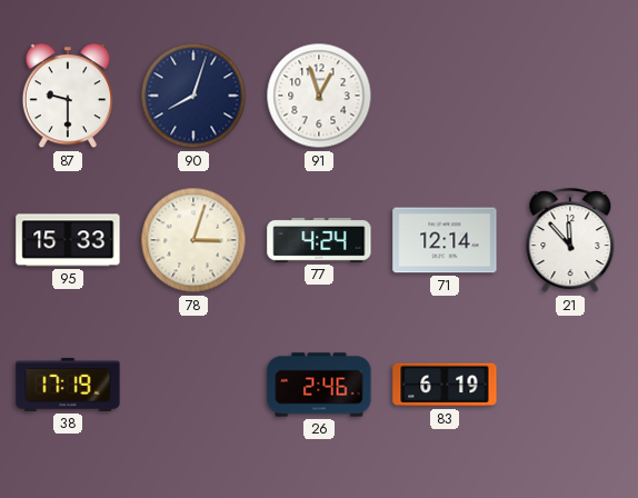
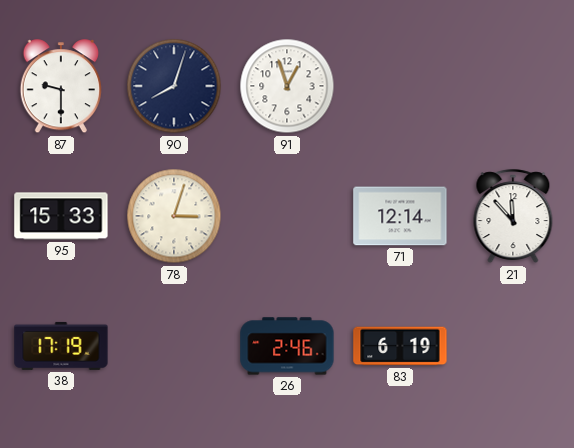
77: 4:24 -> none (319, 240)
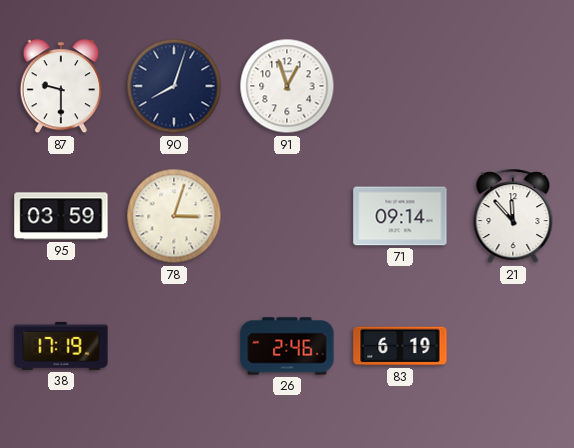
95: 15:33 -> 03:59 (61, 216)
71: 12:14 -> 09:14 (400, 216)
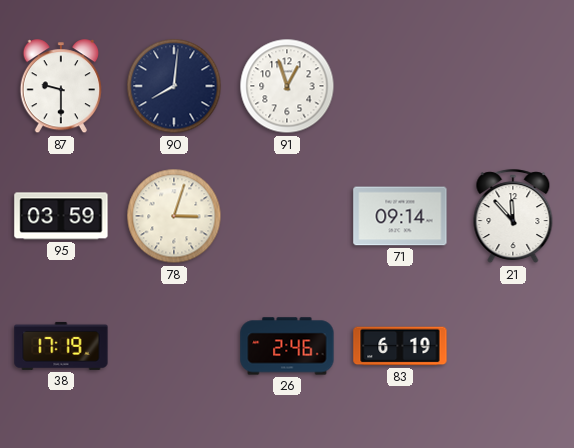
90: 8:03 -> 8:01 (174, 86)
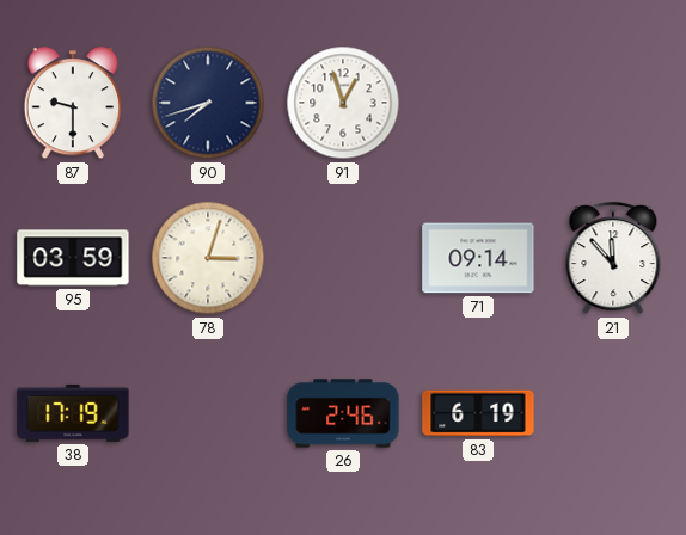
90: 8:01 -> 7:42 (208, 103)
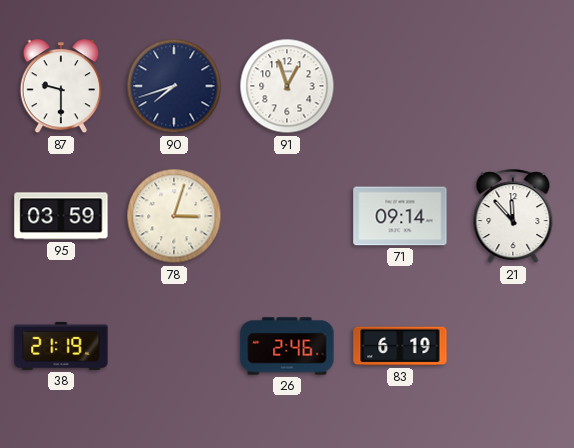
38: 17:19 -> 21:19 (61, 346)
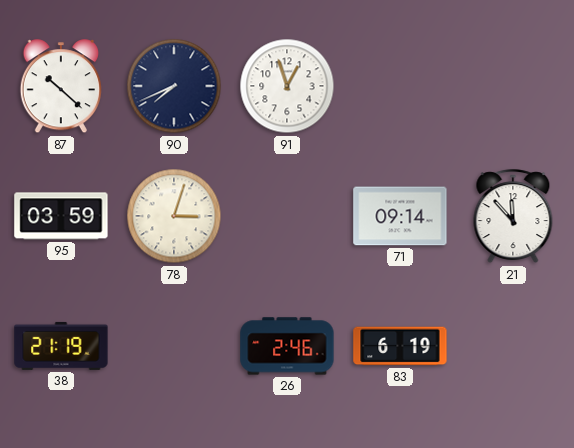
87: 9:30 -> 10:22 (61, 87)
90: 7:42 -> 7:41 (174, 86)
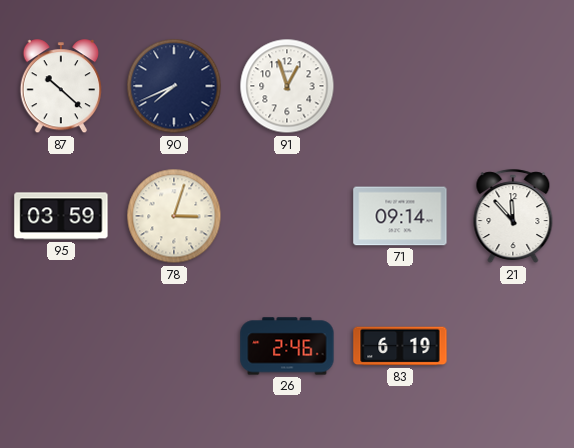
38: 21:19 -> none (61, 346)
